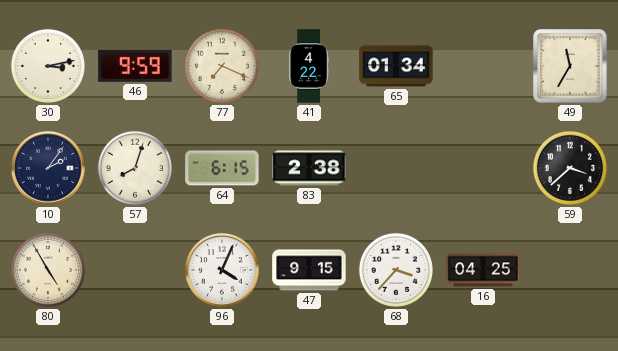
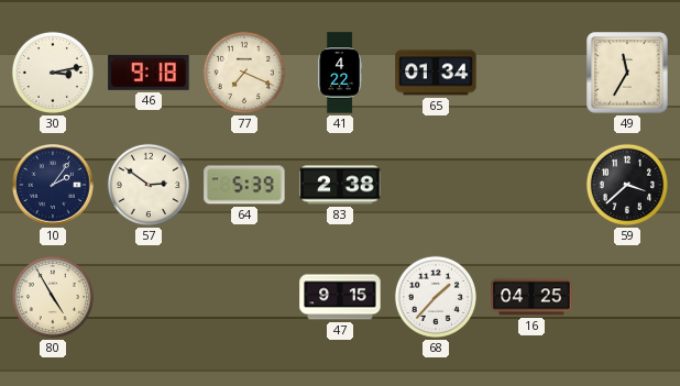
46: 9:59 -> 9:18 (149, 73)
57: 8:03 -> 2:51 (149, 185)
64: 6:15 -> 5:39 (244, 185)
96: 4:04 -> none (222, 270)
68: 3:37 -> 1:37 (436, 297)
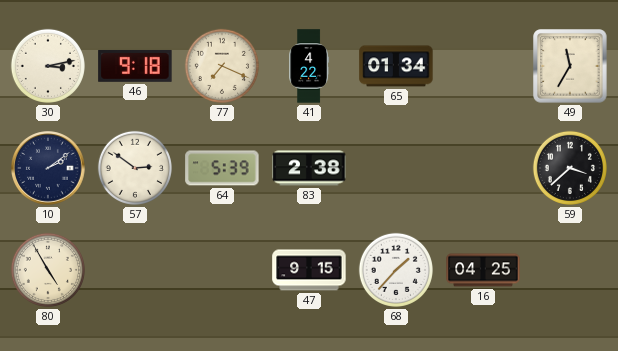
10: 2:06 -> 2:09 (48, 168)
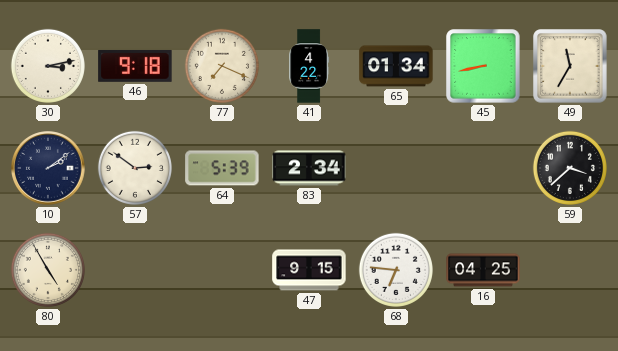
45: none -> 8:43 (483, 66)
83: 2:38 -> 2:34 (309, 168)
68: 1:37 -> 6:46 (396, 270)
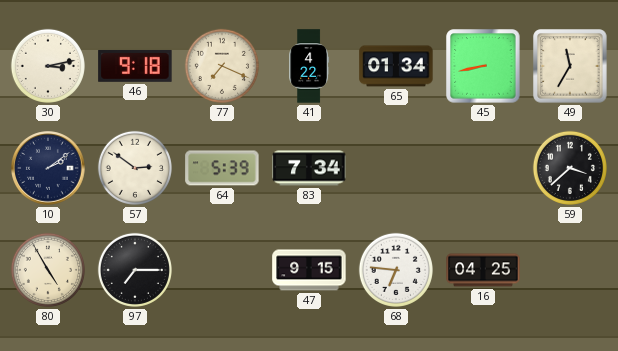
83: 2:34 -> 7:34 (309, 168)
97: none -> 7:15 (135, 270)
